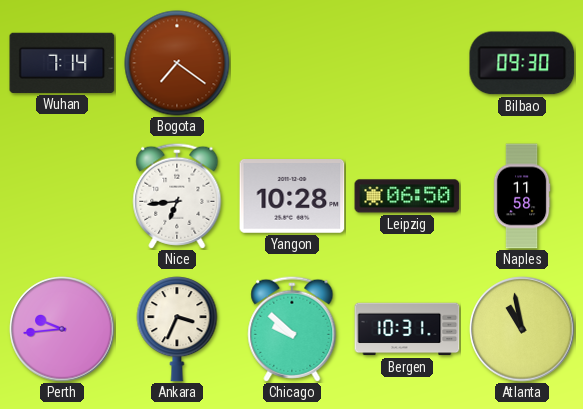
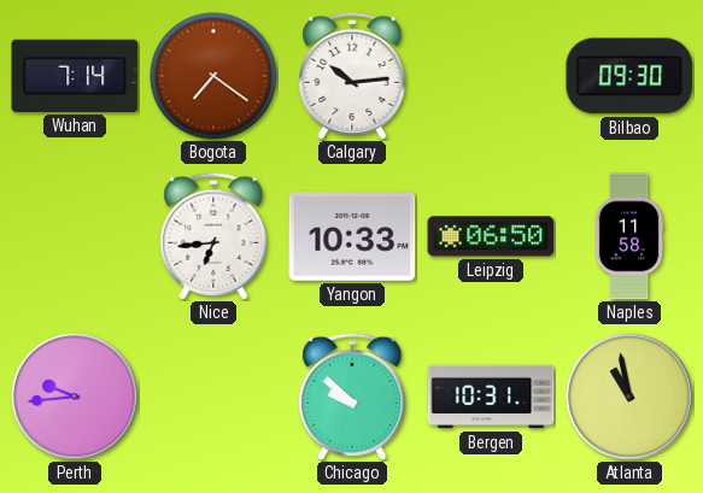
Calgary: none -> 10:14 (352, 76)
Yangon: 10:28 -> 10:33 (352, 237)
Ankara: 3:34 -> none (177, 329)
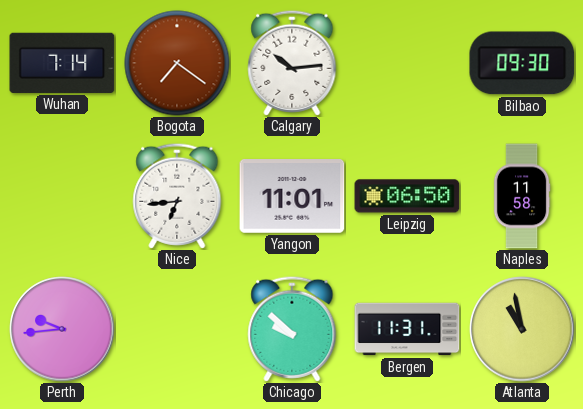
Yangon: 10:33 -> 11:01 (292, 197)
Bergen: 10:31 -> 11:31 (407, 329)
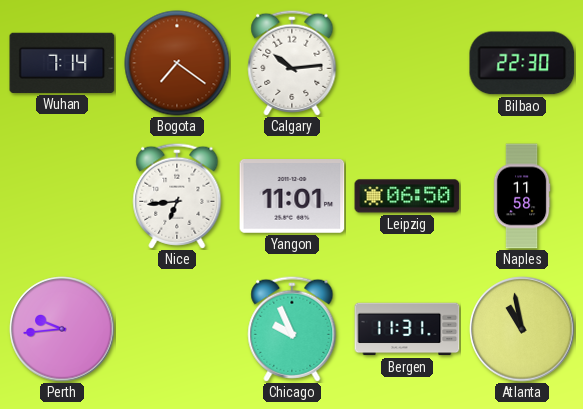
Bilbao: 09:30 -> 22:30 (522, 63)
Chicago: 9:52 -> 9:56 (292, 329)
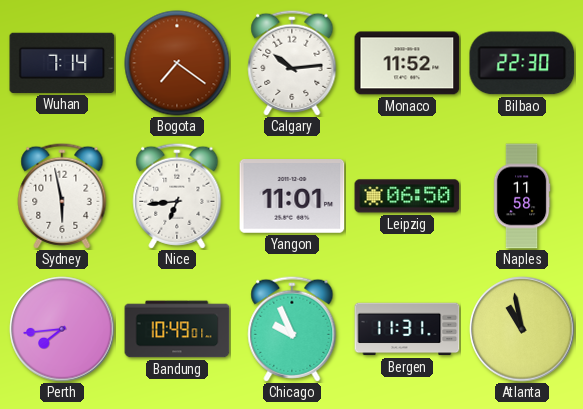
Monaco: none -> 11:52 (407, 63)
Sydney: none -> 5:58 (62, 196)
Perth: 9:44 -> 7:44 (62, 329)
Bandung: none -> 10:49 (177, 329)
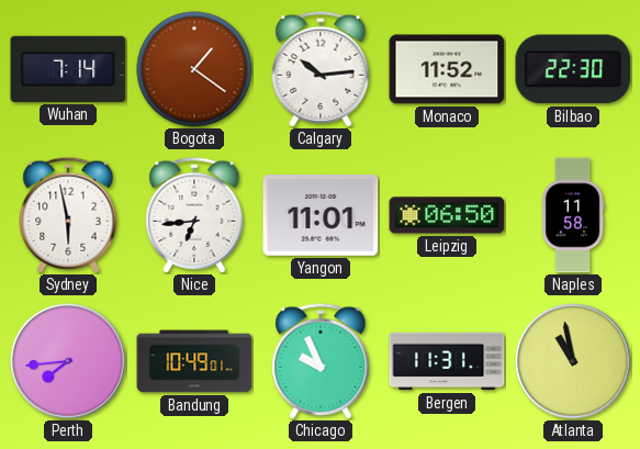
Bogota: 7:21 -> 1:21 (194, 69)
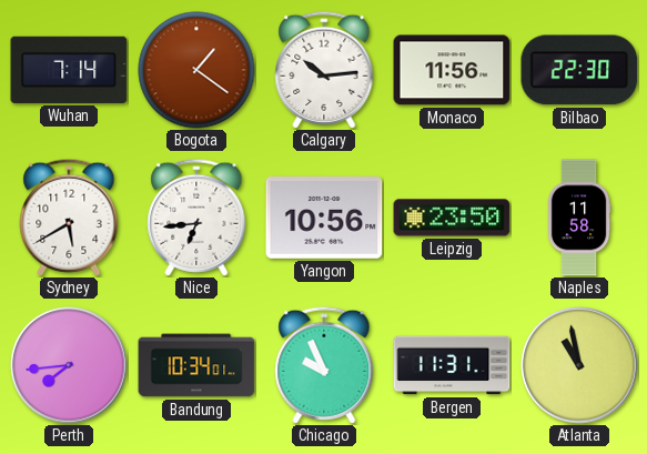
Monaco: 11:52 -> 11:56 (452, 70)
Sydney: 5:58 -> 5:40 (69, 218)
Yangon: 11:01 -> 10:56 (324, 219)
Leipzig: 06:50 -> 23:50 (452, 218)
Bandung: 10:49 -> 10:34 (196, 365)
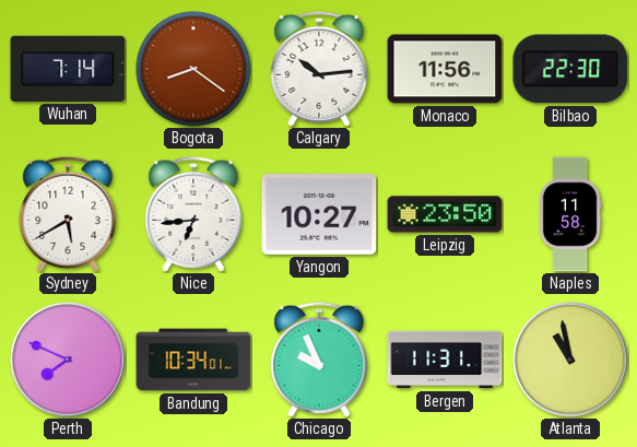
Bogota: 1:21 -> 8:21 (193, 69)
Yangon: 10:56 -> 10:27 (319, 215)
Perth: 7:44 -> 7:49 (68, 360)
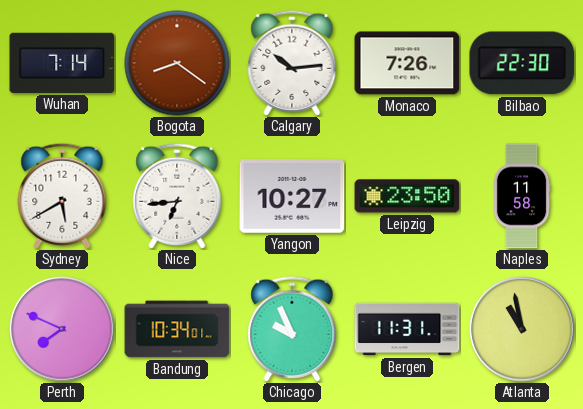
Monaco: 11:56 -> 7:26 (407, 63)
